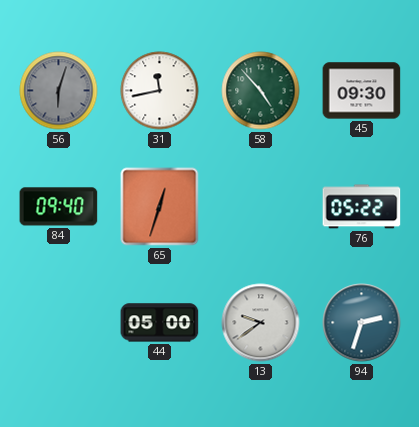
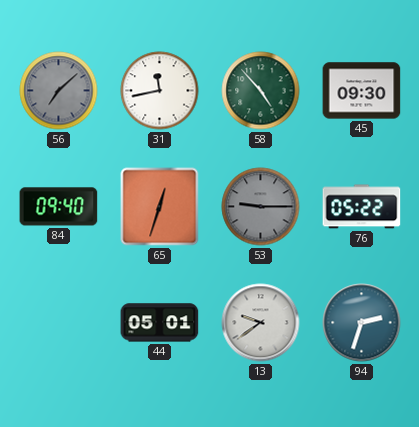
56: 6:03 -> 7:08 (59, 91)
53: none -> 9:15 (261, 207)
44: 05:00 -> 05:01 (160, 323)
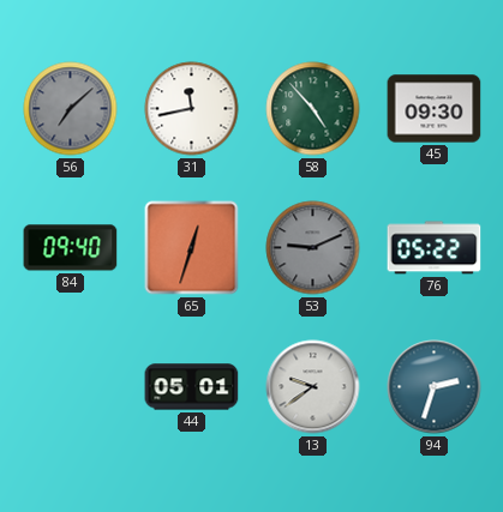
53: 9:15 -> 9:11 (313, 248)
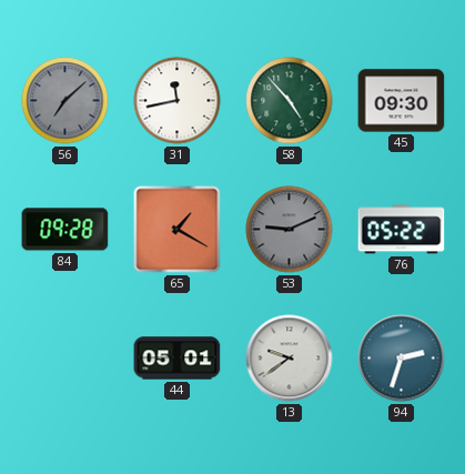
84: 09:40 -> 09:28 (65, 230)
65: 12:33 -> 1:20 (178, 230)
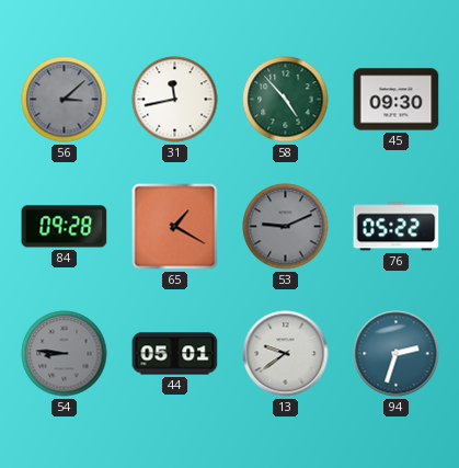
56: 7:08 -> 3:08 (65, 100)
54: none -> 8:46 (65, 354)
